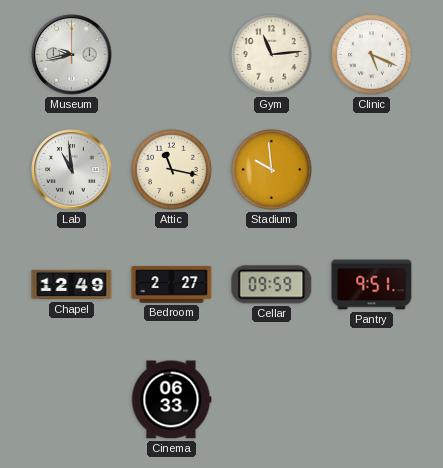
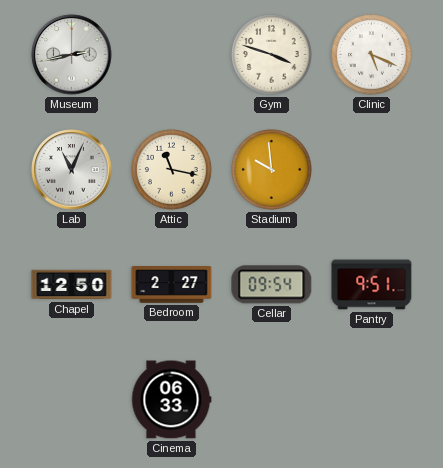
Museum: 9:43 -> 2:43 (72, 55)
Gym: 11:14 -> 3:48 (272, 55)
Lab: 10:59 -> 11:04 (72, 170)
Chapel: 12:49 -> 12:50 (72, 285)
Cellar: 09:59 -> 09:54 (272, 285)
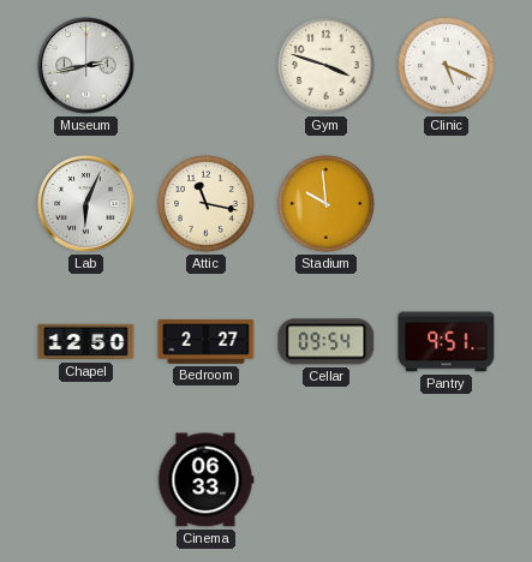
Lab: 11:04 -> 6:04 (86, 204)
